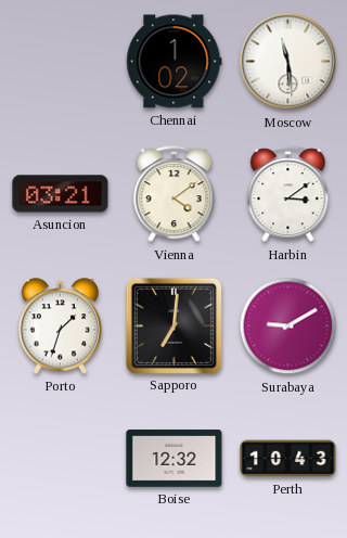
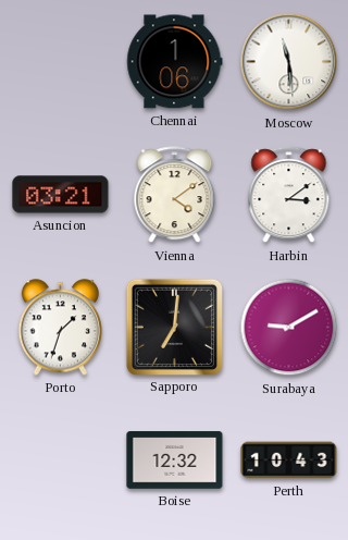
Chennai: 1:02 -> 1:06 (175, 62)
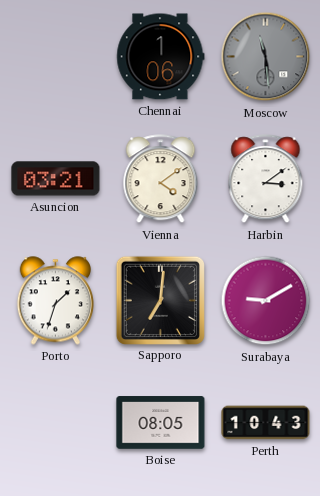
Moscow dial: white -> grey (266, 57)
Boise: 12:32 -> 08:05 (161, 423)
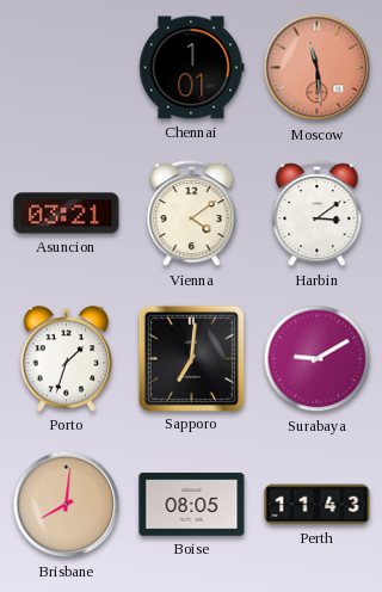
Chennai: 1:06 -> 1:01 (192, 68)
Moscow dial: grey -> salmon (318, 68)
Brisbane: none -> 8:01 (67, 505)
Perth: 10:43 -> 11:43 (318, 505)
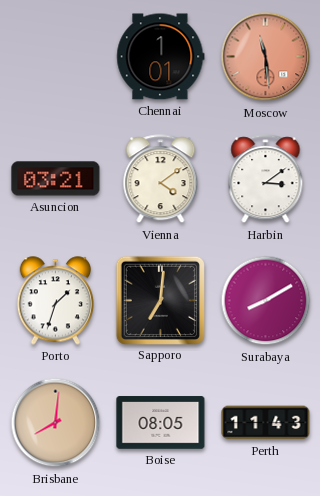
Surabaya: 9:10 -> 8:10 (266, 301)
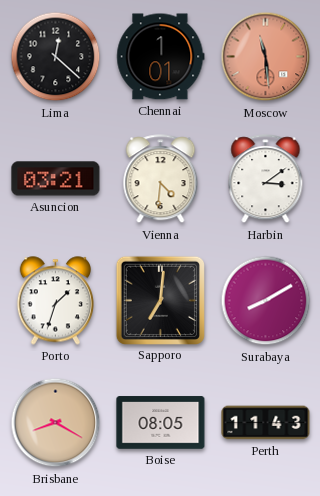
Lima: none -> 12:22 (56, 57)
Vienna: 4:09 -> 4:31 (161, 179)
Brisbane: 8:01 -> 8:20 (56, 423)
